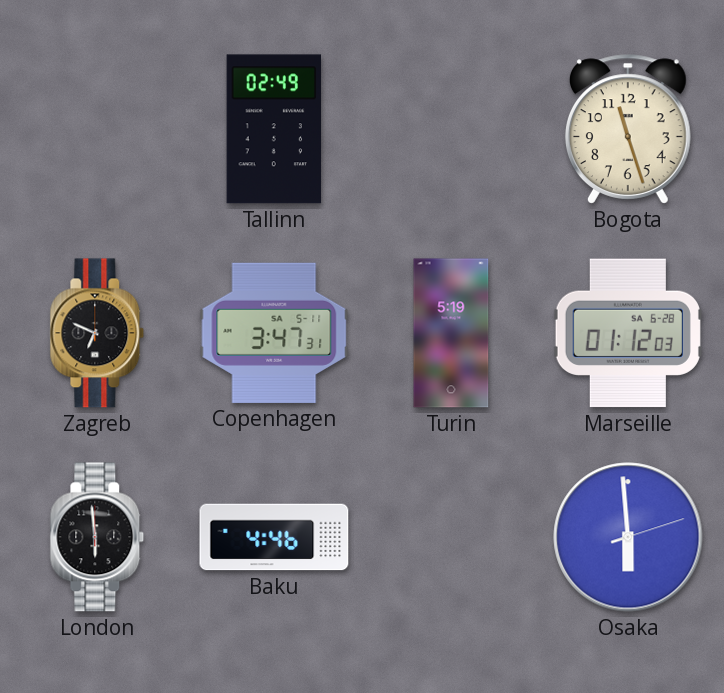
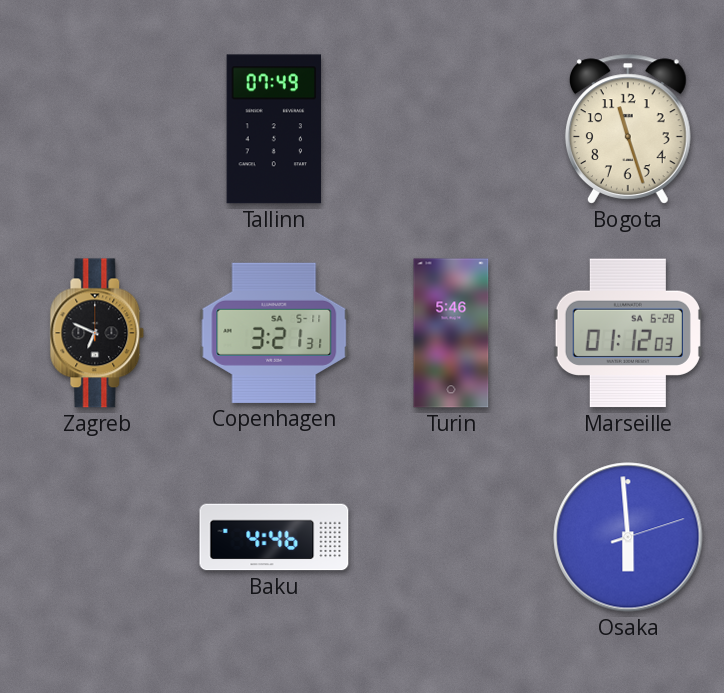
Tallinn: 02:49 -> 07:49 (273, 129)
Copenhagen: 3:47 -> 3:21 (274, 333)
Turin: 5:19 -> 5:46 (451, 333)
London: 5:59 -> none (97, 537)
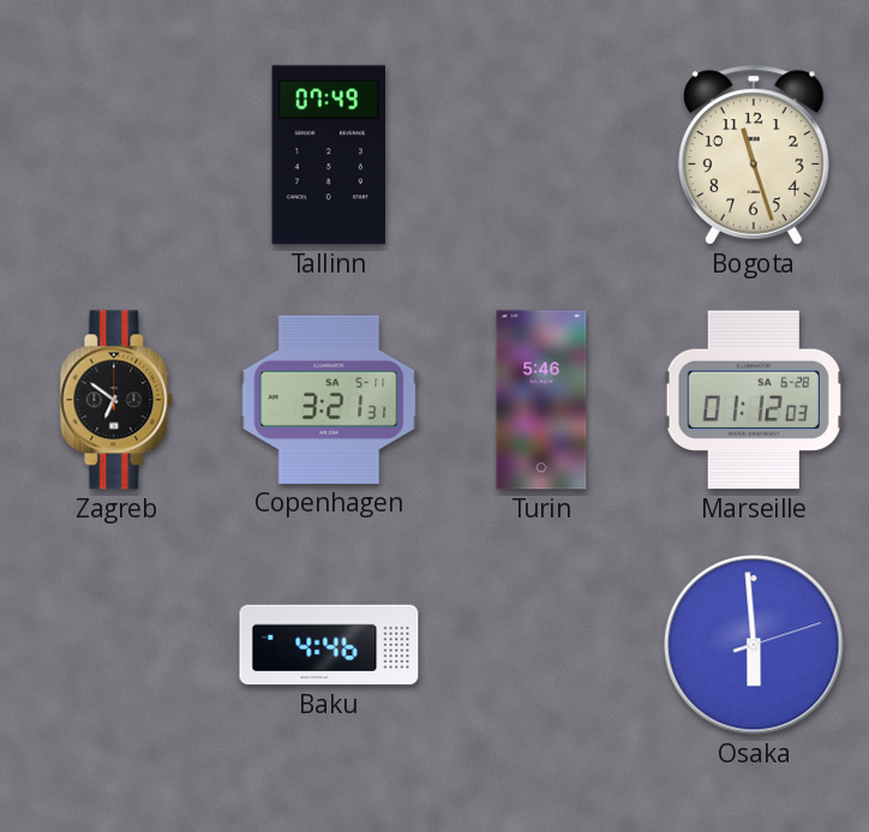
Zagreb: 6:49 -> 6:51 (116, 400)
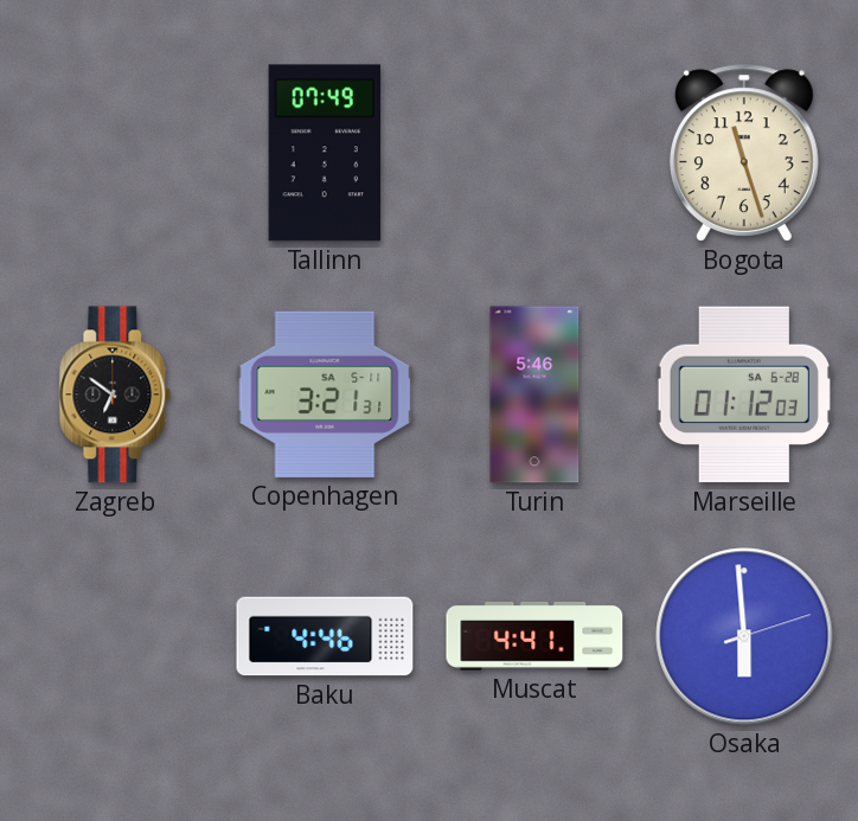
Muscat: none -> 4:41 (534, 636)
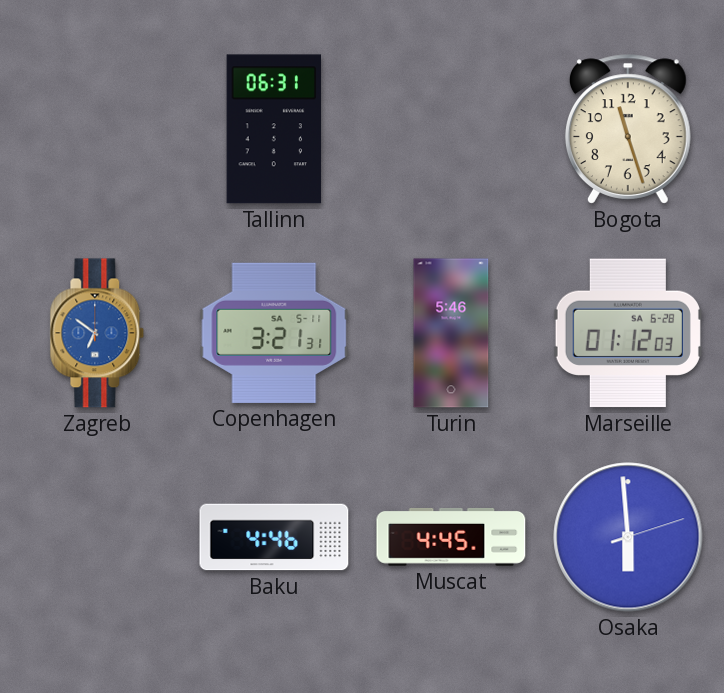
Tallinn: 07:49 -> 06:31 (273, 129)
Zagreb dial: black -> blue (97, 333)
Muscat: 4:41 -> 4:45 (451, 537)
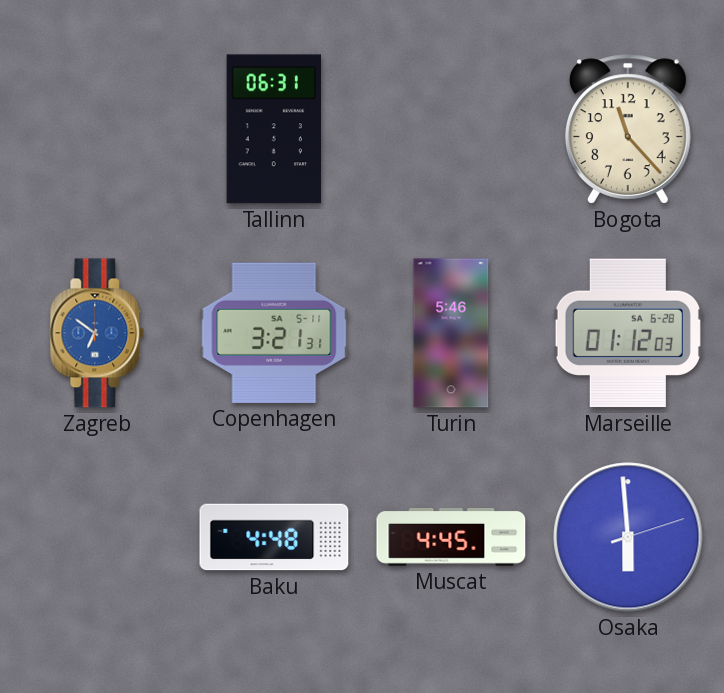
Bogota: 11:27 -> 11:23 (628, 129)
Baku: 4:46 -> 4:48 (274, 537)
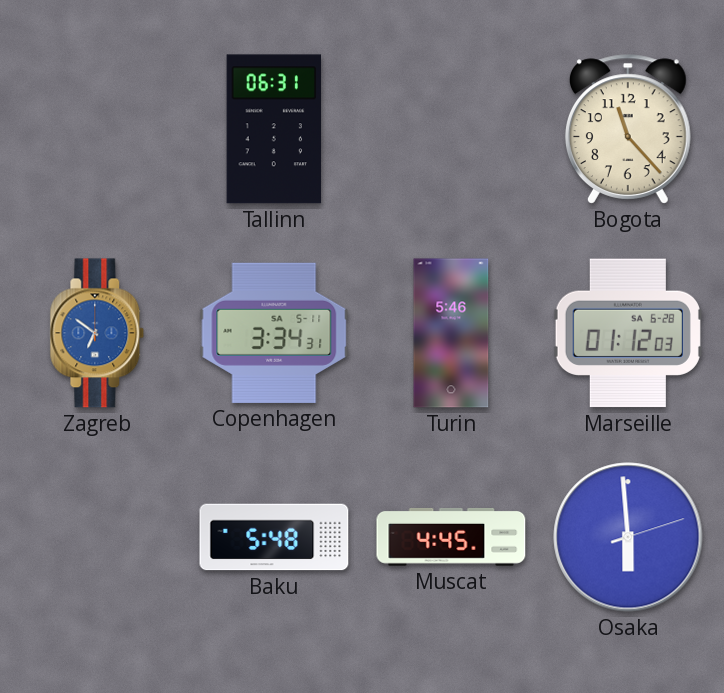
Copenhagen: 3:21 -> 3:34 (274, 333)
Baku: 4:48 -> 5:48 (274, 537)
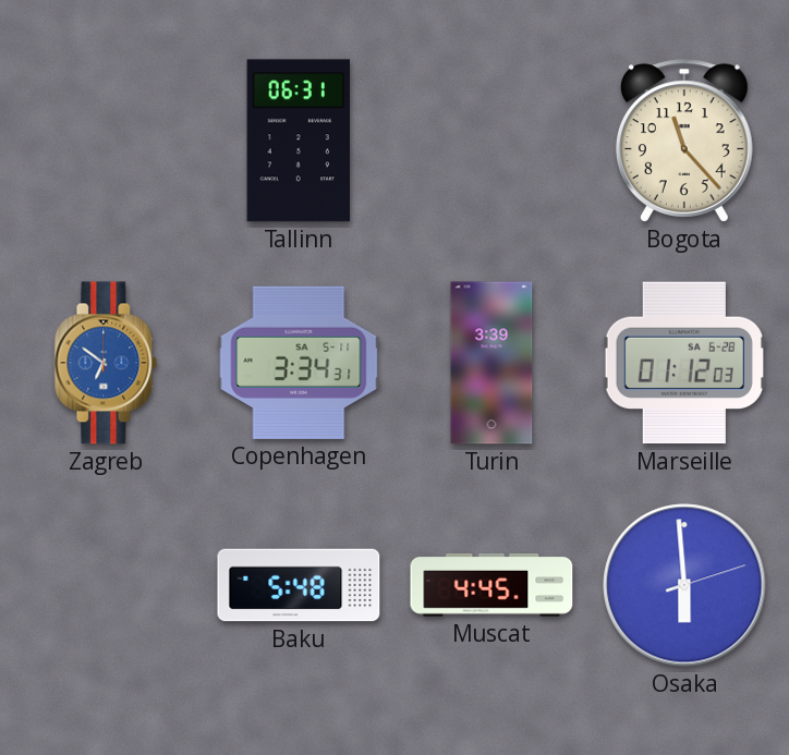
Turin: 5:46 -> 3:39 (491, 363)
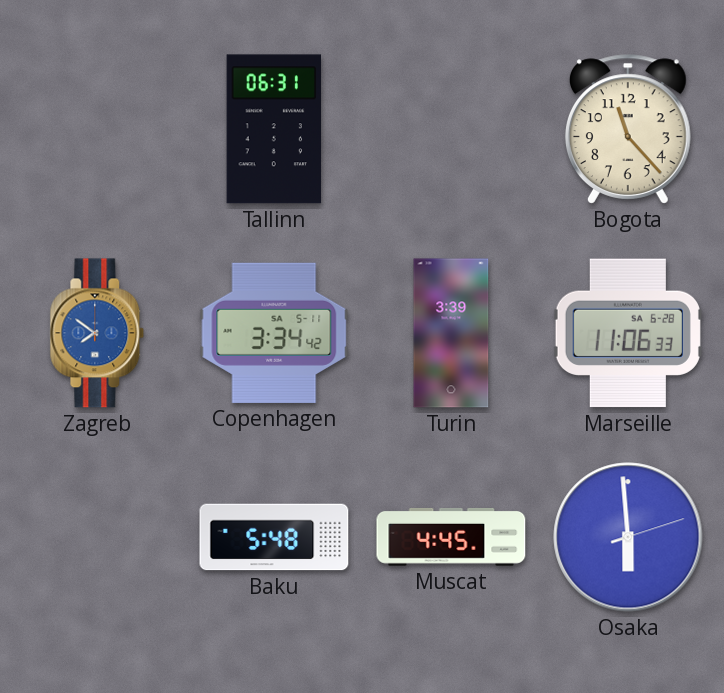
Zagreb: 6:51 -> 7:51 (97, 333)
Copenhagen: 3:34:31 -> 3:34:42 (274, 333)
Marseille: 01:12 -> 11:06 (628, 333)
